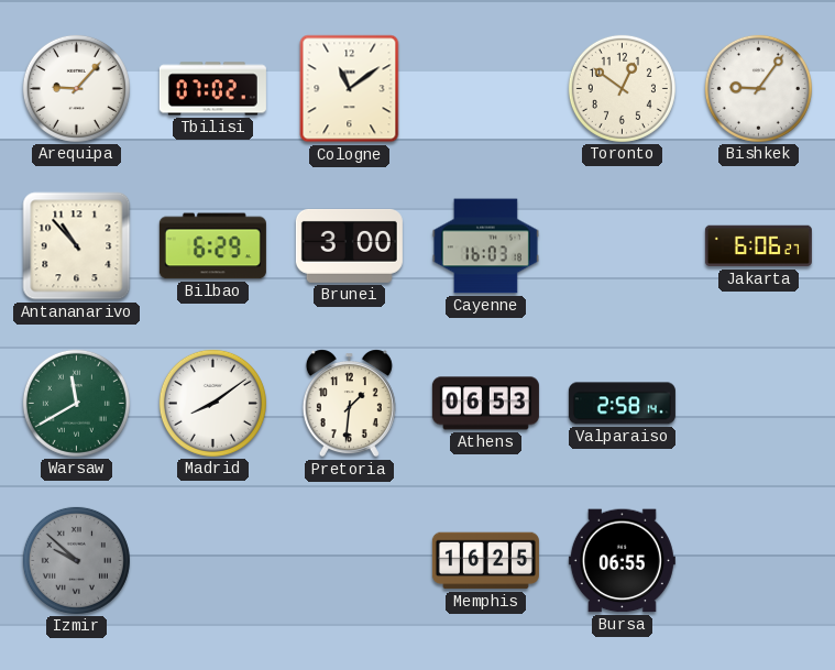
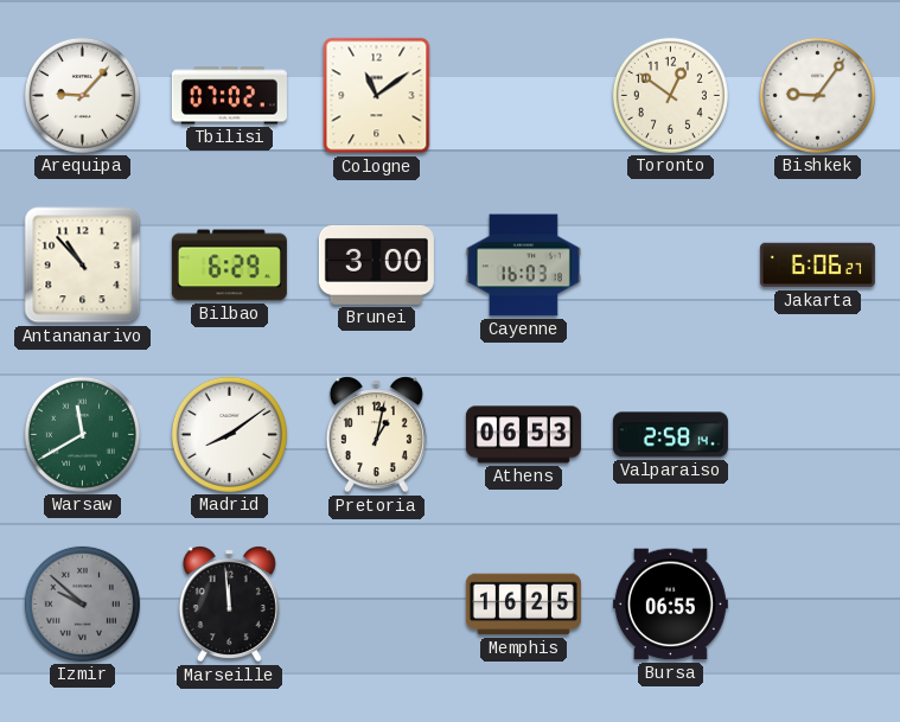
Pretoria: 1:31 -> 1:02 (376, 435)
Marseille: none -> 11:59 (229, 605)
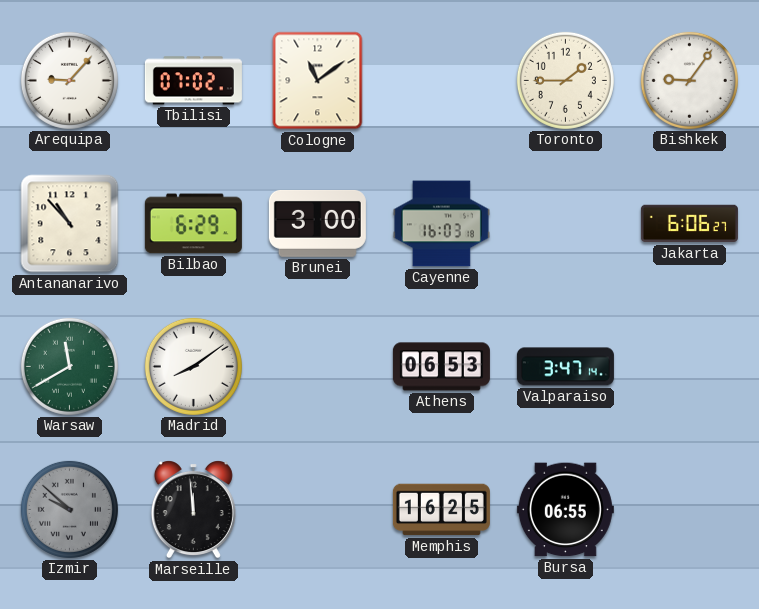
Toronto: 12:51 -> 1:45 (565, 80)
Pretoria: 1:02 -> none (376, 435)
Valparaiso: 2:58 -> 3:47 (565, 367)
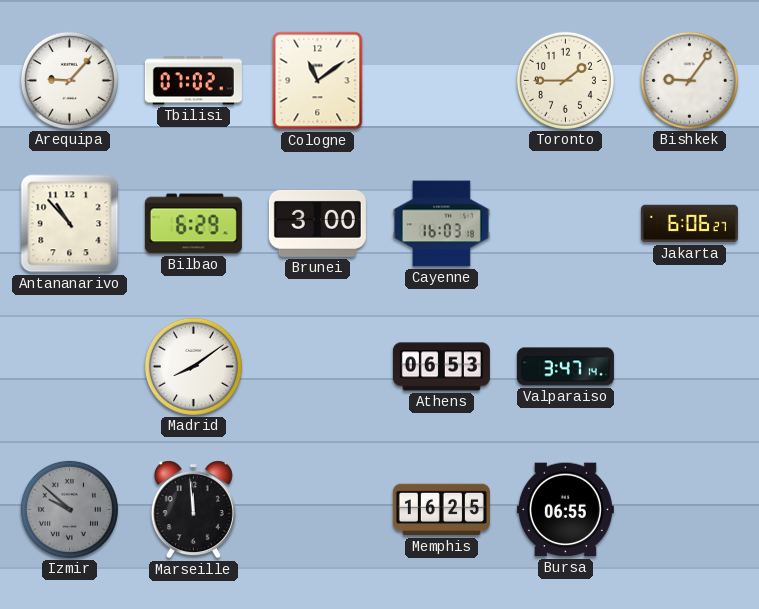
Warsaw: 11:40 -> none (69, 366)
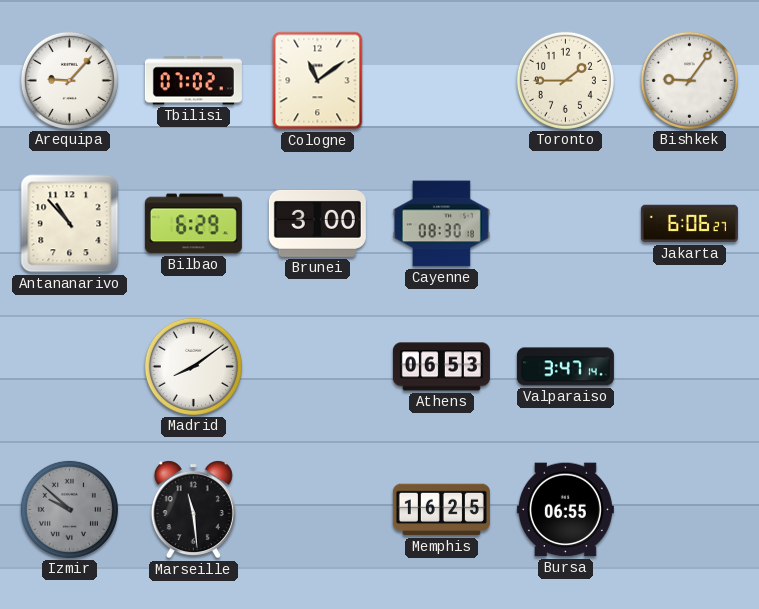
Cayenne: 16:03 -> 08:30 (441, 224)
Marseille: 11:59 -> 11:29 (193, 510)
